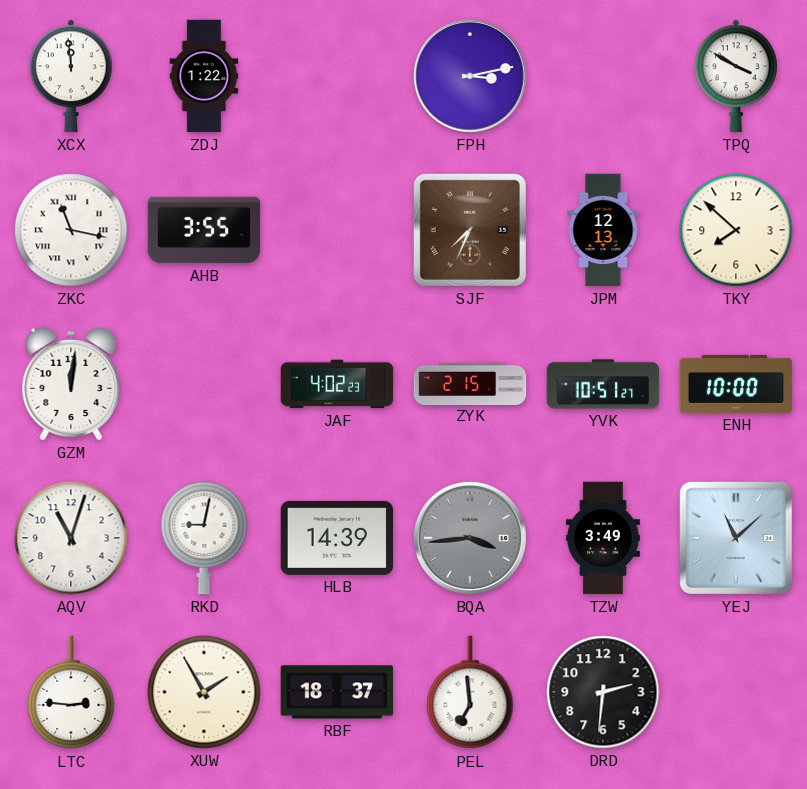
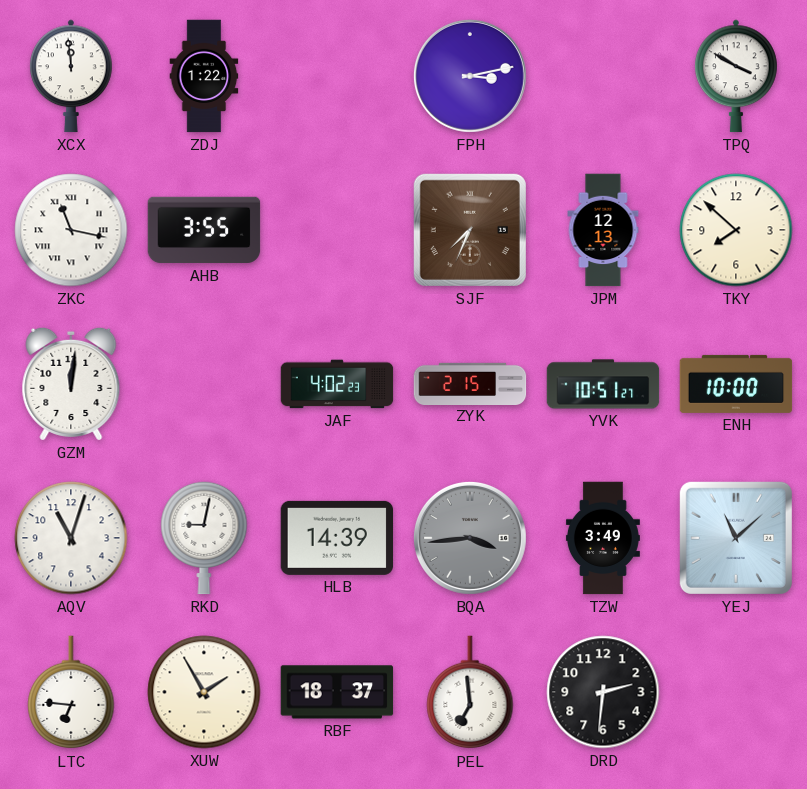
LTC: 2:46 -> 6:46 (71, 693)
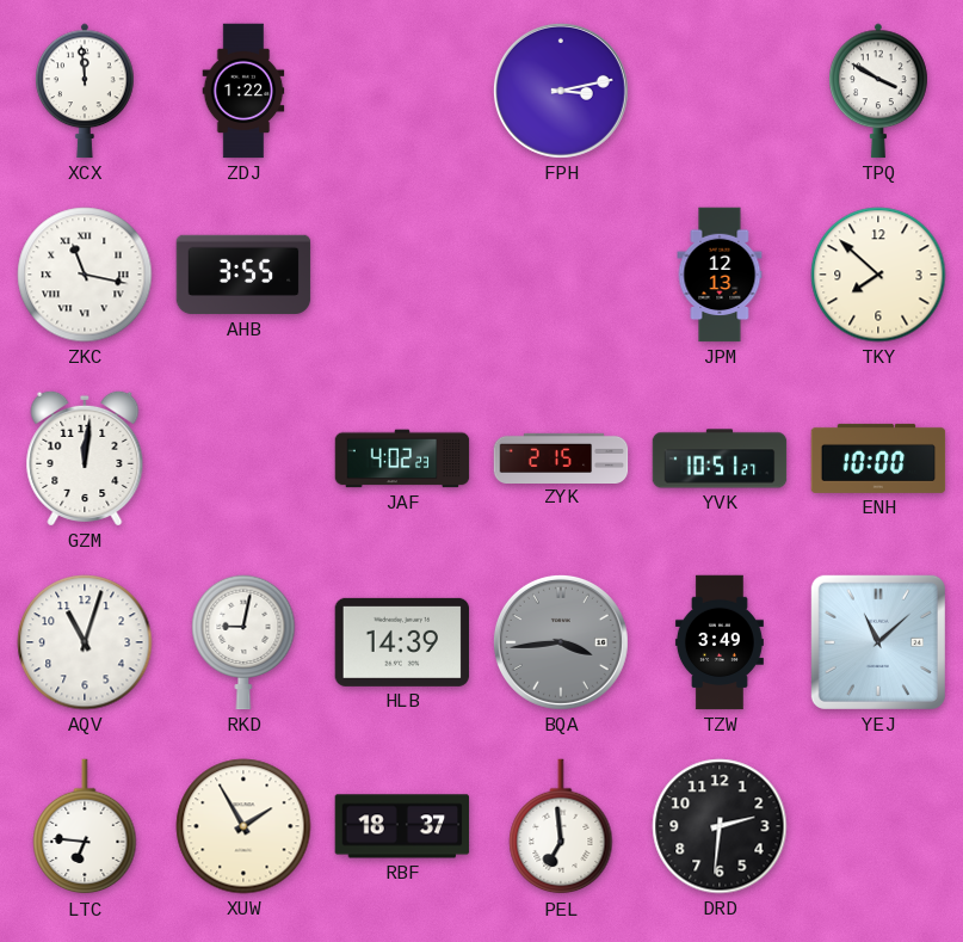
SJF: 7:34 -> none (470, 230)
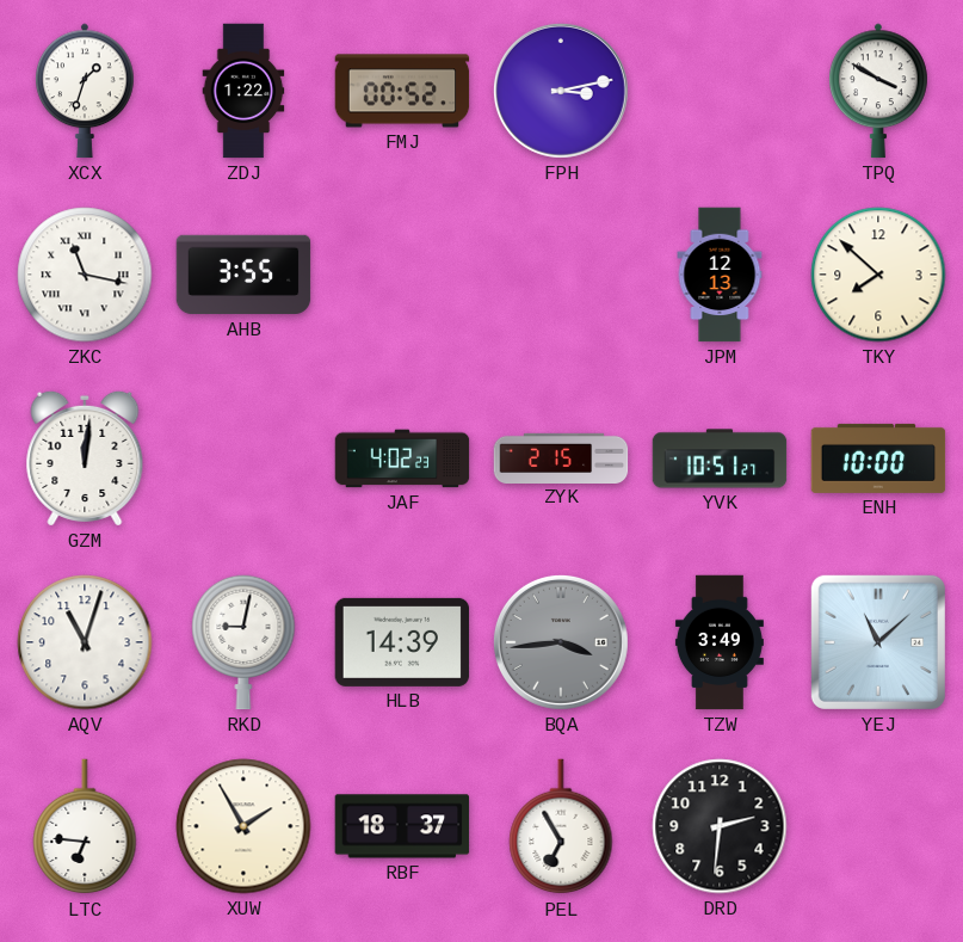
XCX: 11:59 -> 1:33 (86, 91)
FMJ: none -> 00:52 (402, 91)
PEL: 6:59 -> 6:55 (561, 827)
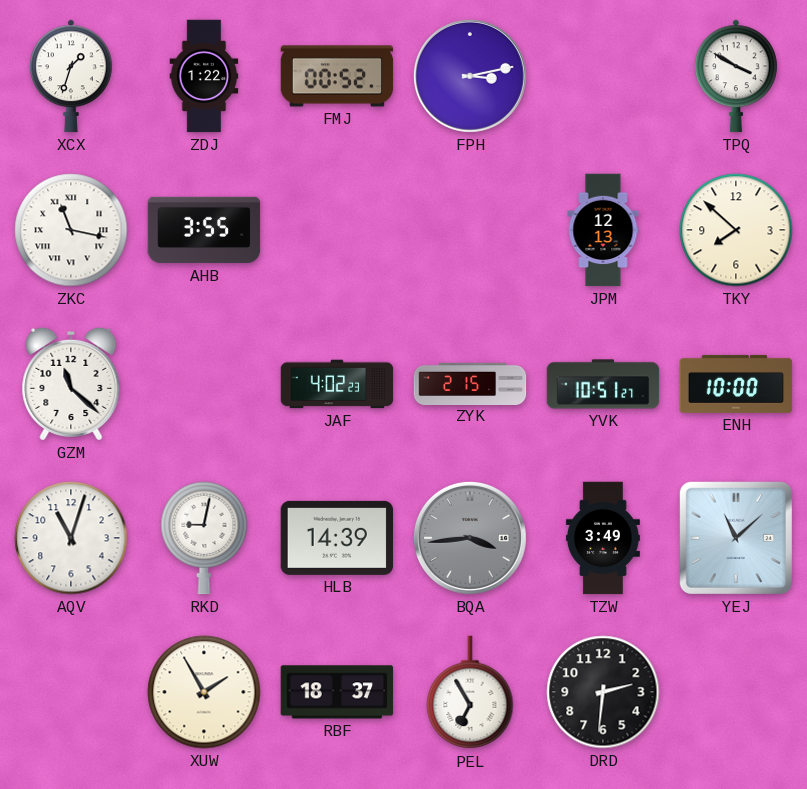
GZM: 12:01 -> 11:22 (71, 384)
LTC: 6:46 -> none (85, 827)
